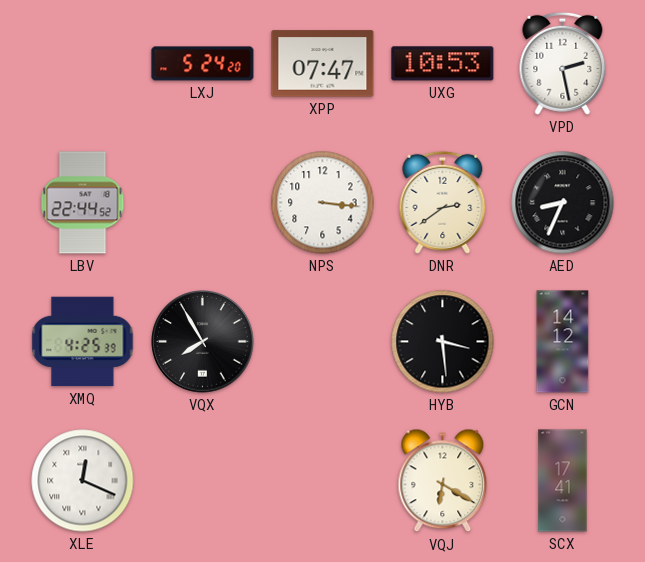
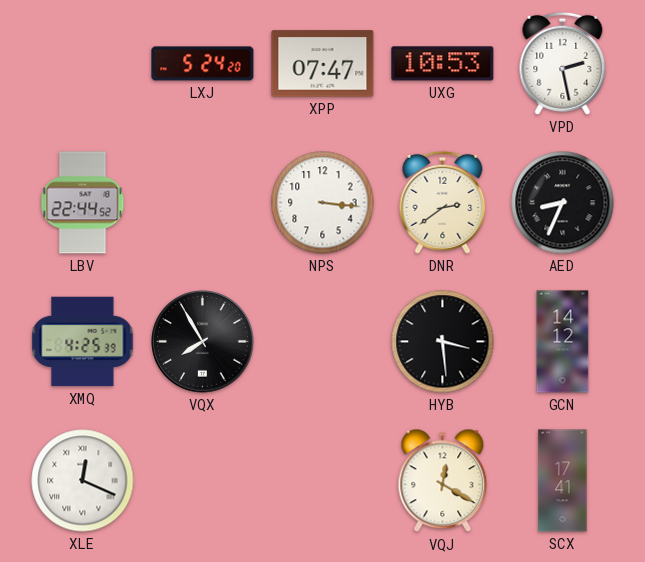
VQJ: 6:20 -> 12:20 (443, 481)
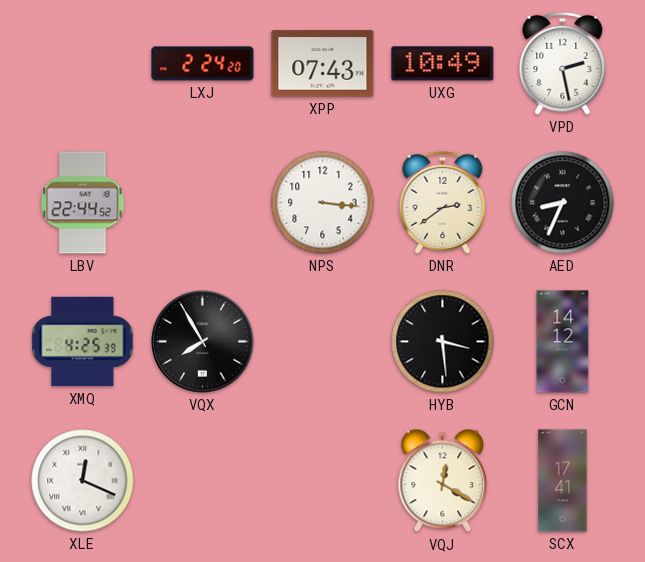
LXJ: 5:24 -> 2:24 (203, 64)
XPP: 07:47 -> 07:43 (323, 64)
UXG: 10:53 -> 10:49 (443, 64)
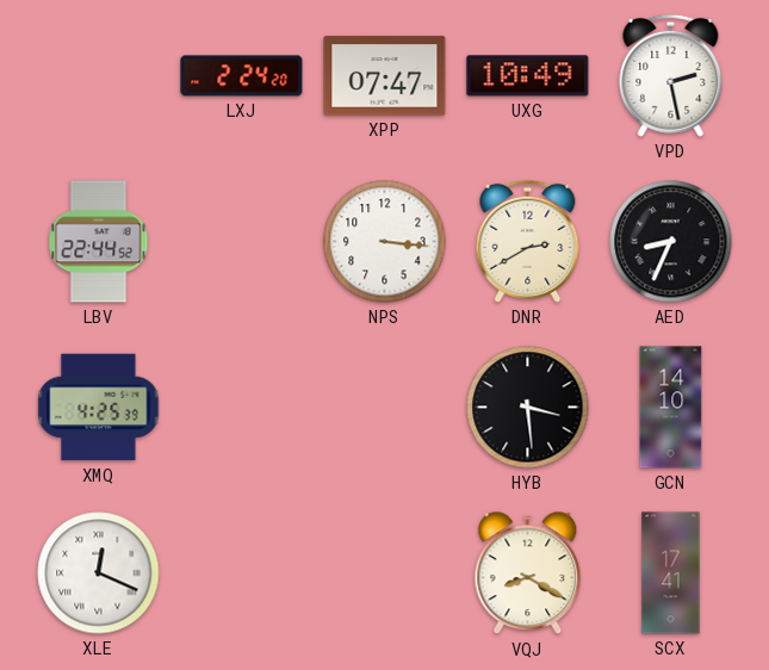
XPP: 07:43 -> 07:47 (385, 76)
DNR: 2:39 -> 2:40 (528, 241)
VQX: 7:55 -> none (203, 342)
GCN: 14:12 -> 14:10 (671, 408)
VQJ: 12:20 -> 8:20 (528, 573)
